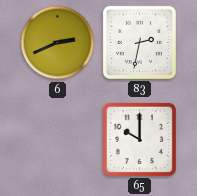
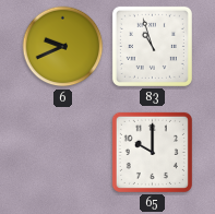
6: 2:41 -> 9:41 (63, 47)
83: 2:32 -> 10:57 (152, 46)
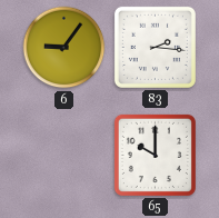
6: 9:41 -> 9:06 (64, 48)
83: 10:57 -> 2:16 (155, 47)
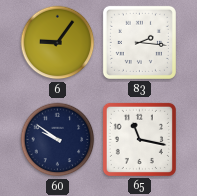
60: none -> 9:51 (58, 140)
65: 10:00 -> 11:17 (139, 139)
